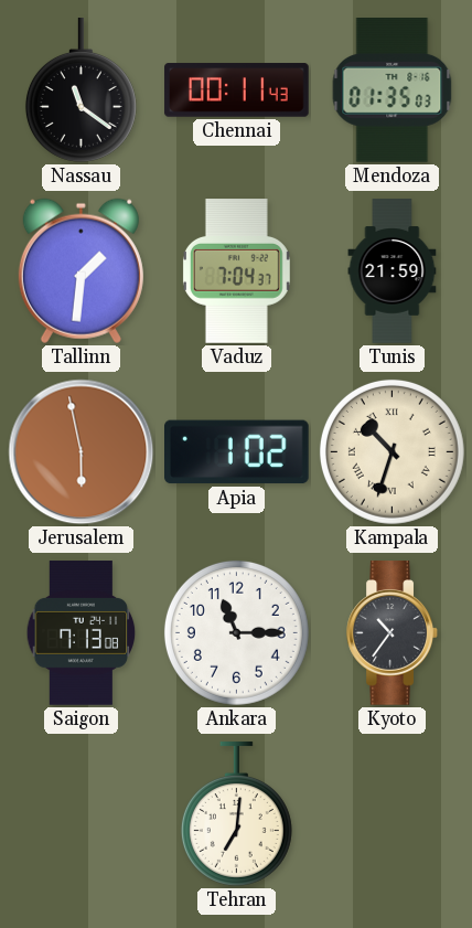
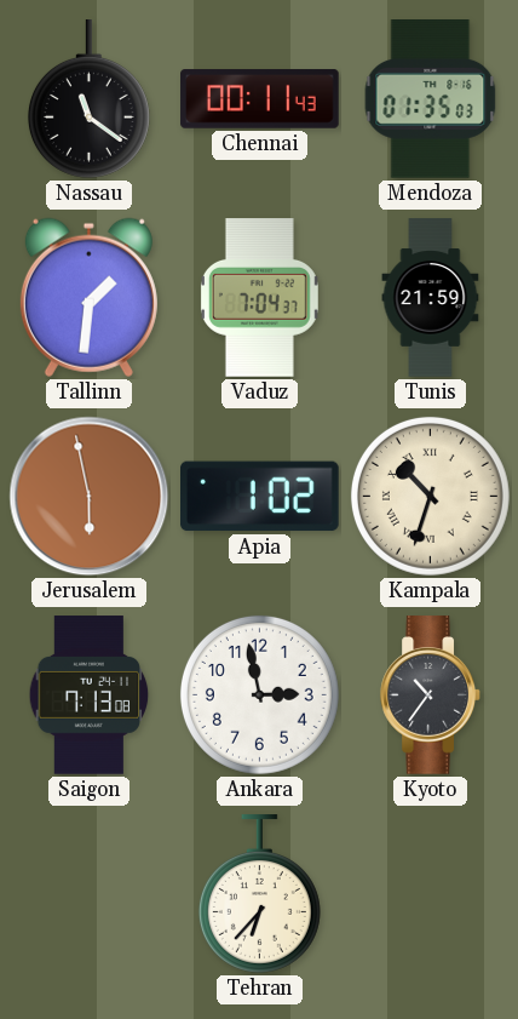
Ankara: 11:15 -> 2:58 (259, 694)
Tehran: 7:01 -> 6:37 (259, 894)
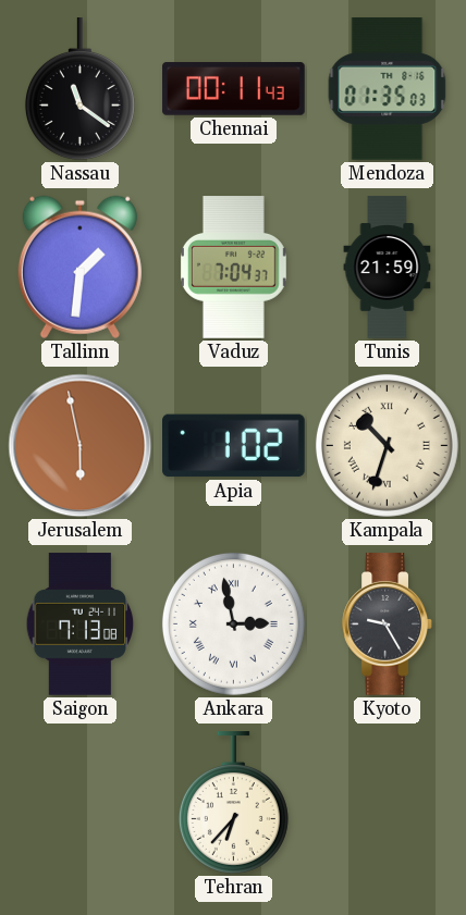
Ankara numerals: Arabic -> Roman (233, 623)
Kyoto: 10:36 -> 9:25 (388, 625)
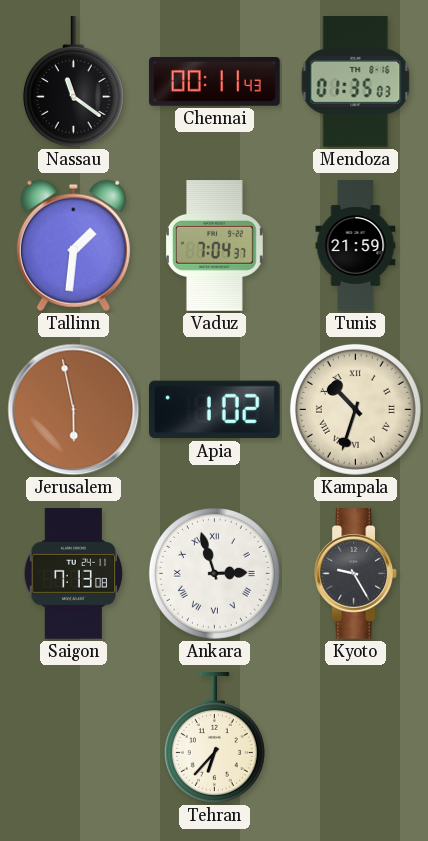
Ankara: 2:58 -> 2:57 (214, 573)
